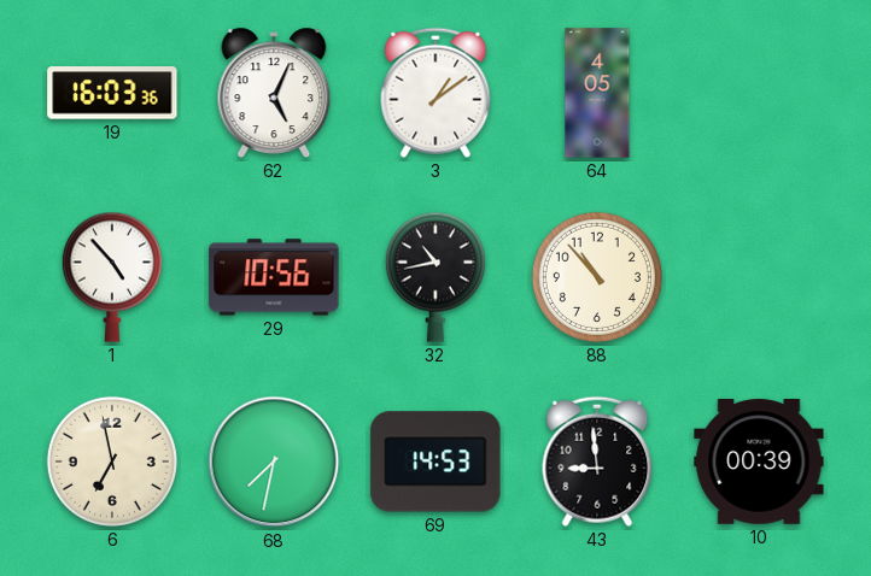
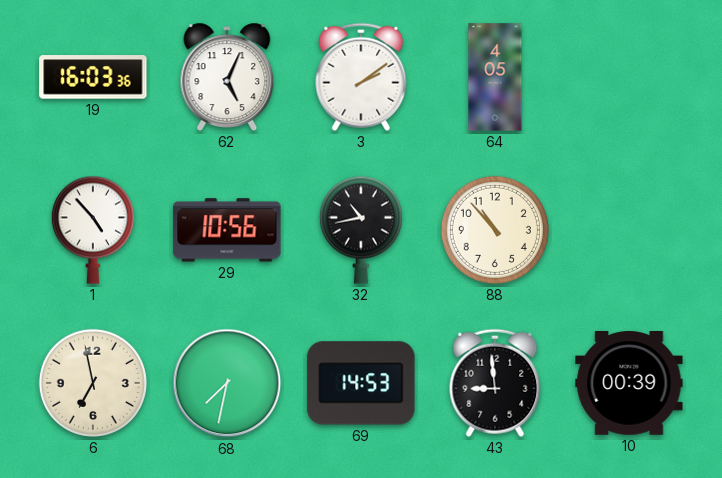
3: 1:09 -> 2:09 (361, 77)
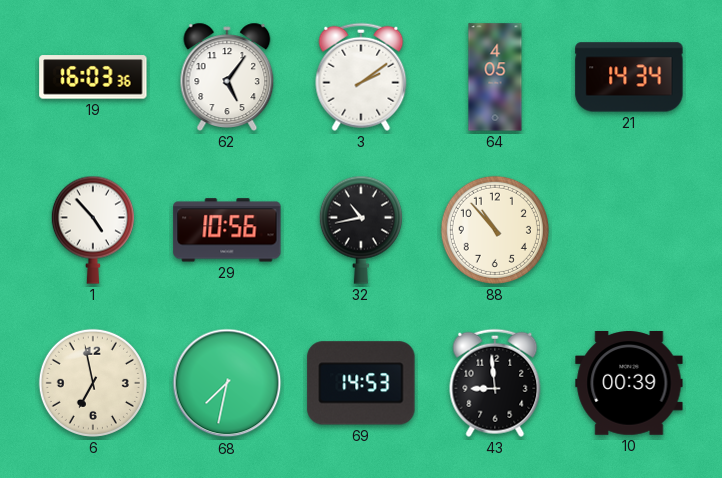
62: 5:04 -> 5:06 (227, 77)
21: none -> 14:34 (629, 77)
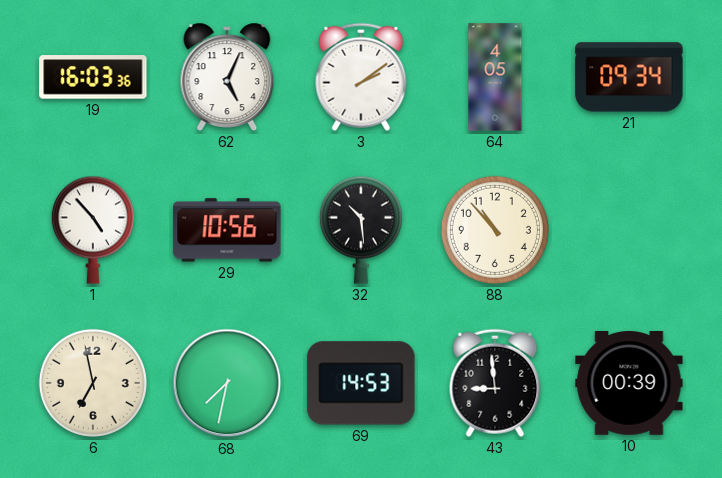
62: 5:06 -> 5:04 (227, 77)
21: 14:34 -> 09:34 (629, 77)
32: 10:43 -> 10:29 (361, 230)
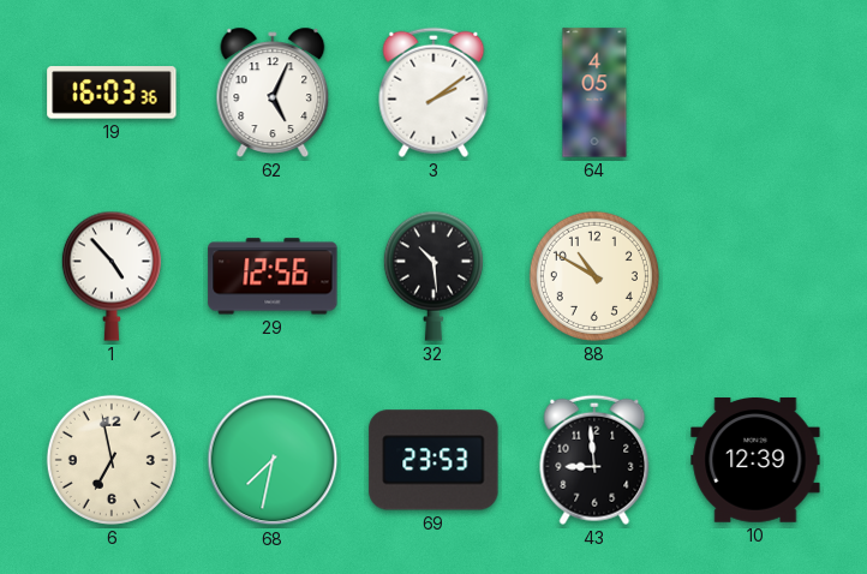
21: 09:34 -> none (629, 77)
29: 10:56 -> 12:56 (273, 276)
88: 10:53 -> 10:50 (594, 276)
69: 14:53 -> 23:53 (433, 460)
10: 00:39 -> 12:39 (755, 461)
